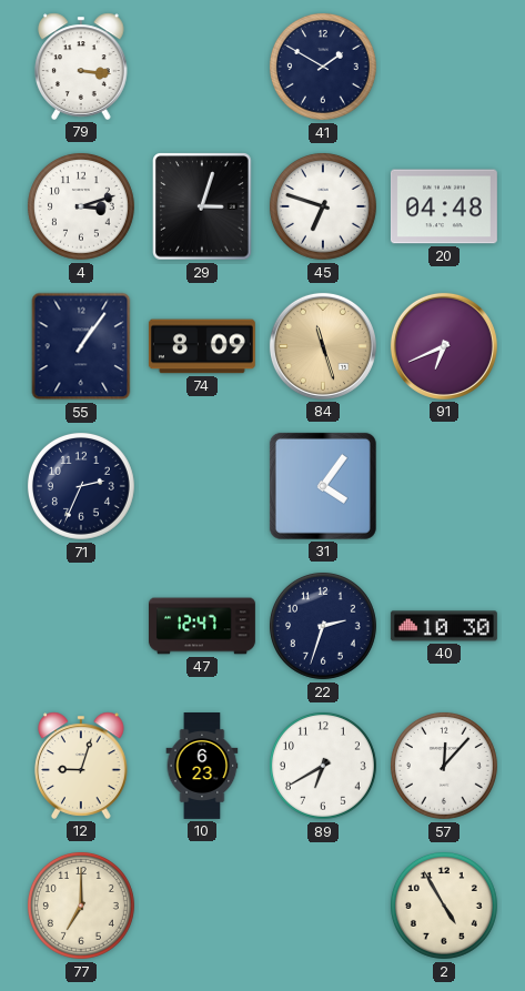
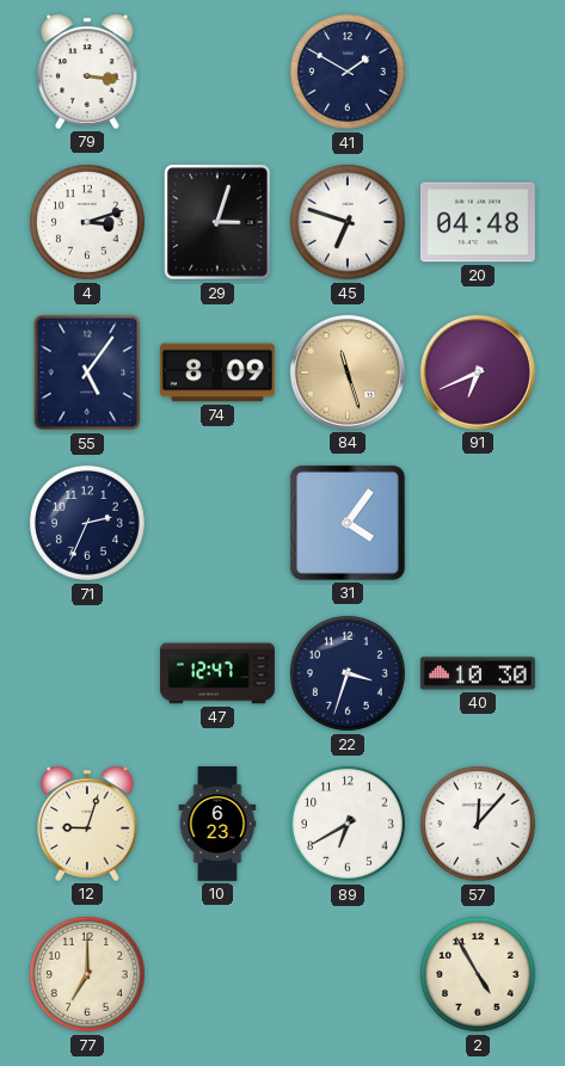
55: 1:06 -> 5:06 (87, 372)
22: 2:33 -> 3:33 (348, 673)
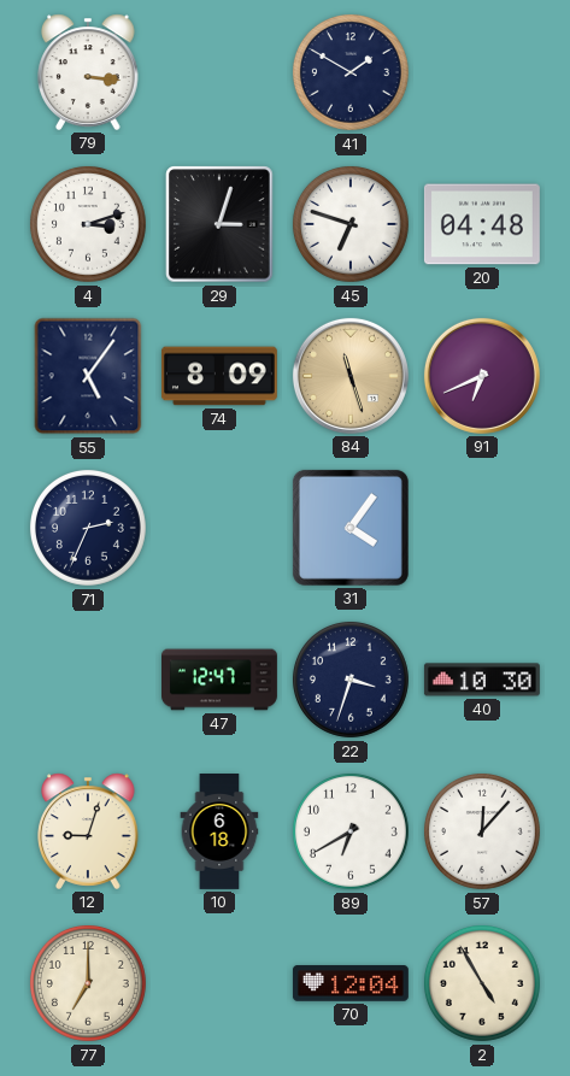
10: 6:23 -> 6:18 (219, 833)
70: none -> 12:04 (351, 983)
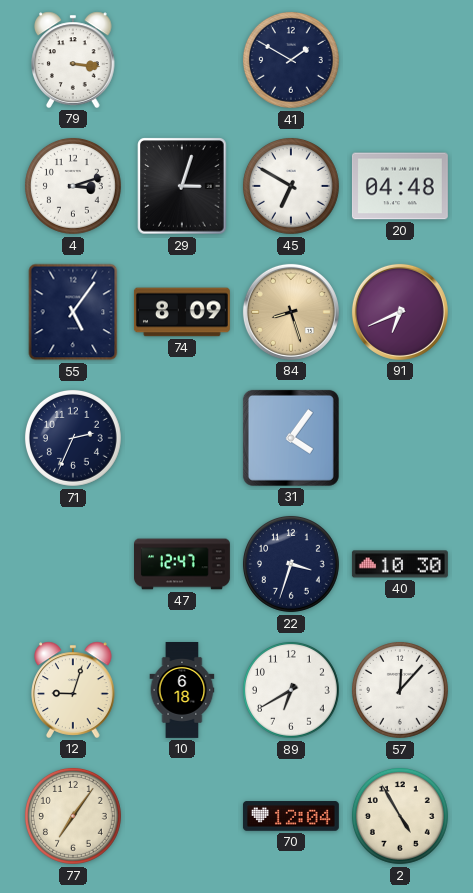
45: 6:48 -> 6:50 (291, 186)
84: 11:27 -> 8:27 (291, 312)
77: 7:00 -> 7:06 (73, 816)
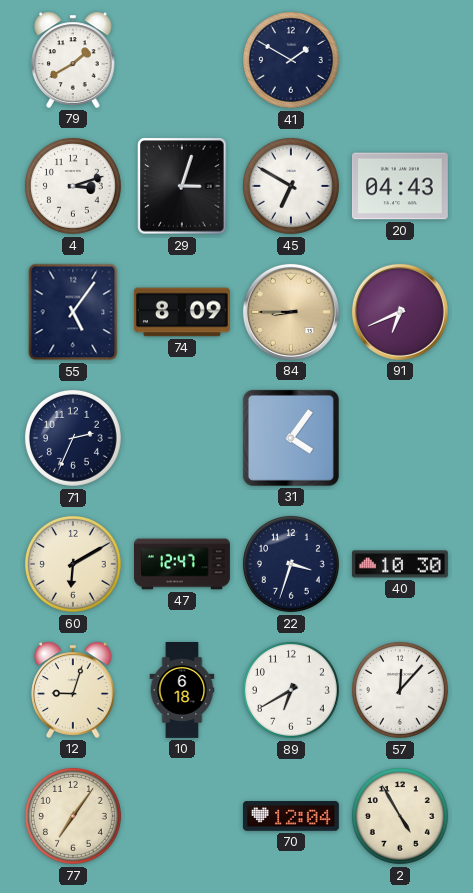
79: 3:16 -> 1:40 (73, 60)
20: 04:48 -> 04:43 (400, 186)
84: 8:27 -> 8:45 (291, 312)
60: none -> 6:10 (73, 564)
